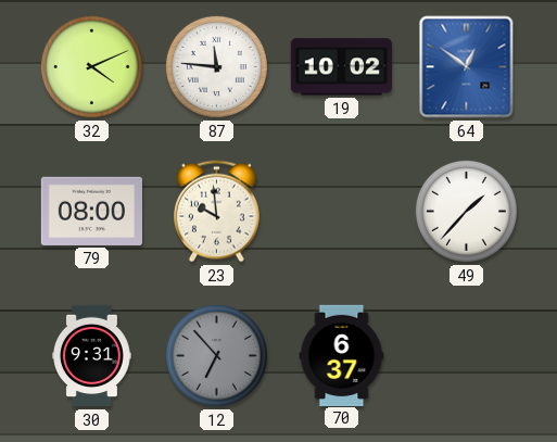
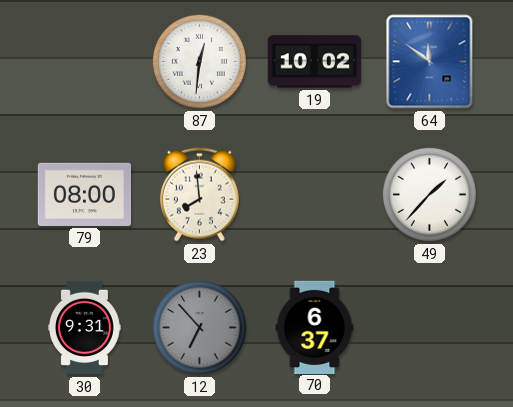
32: 4:11 -> none (91, 66)
87: 11:46 -> 12:31 (199, 61)
64: 12:51 -> 11:51 (430, 62)
23: 9:59 -> 7:59 (200, 195)
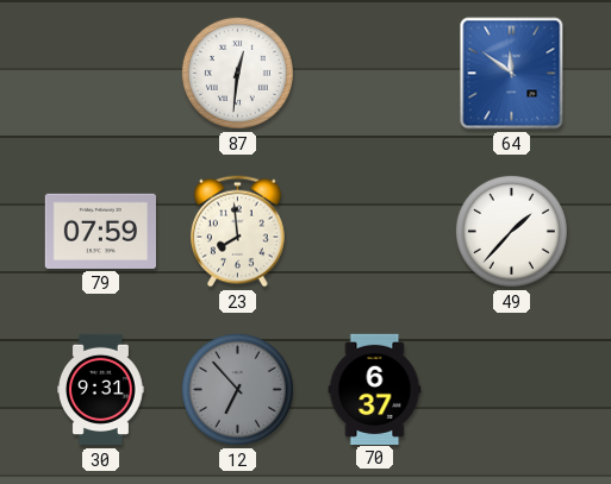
19: 10:02 -> none (314, 62)
79: 08:00 -> 07:59 (100, 231)
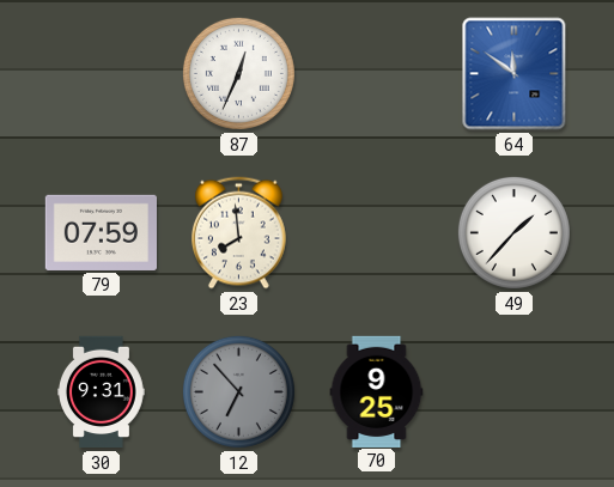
87: 12:31 -> 12:34 (238, 73)
70: 6:37 -> 9:25 (377, 391)
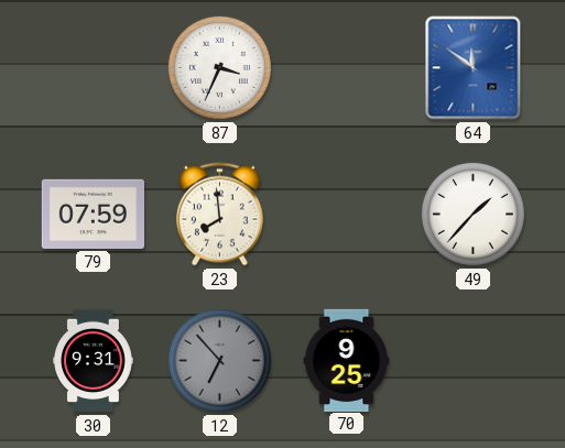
87: 12:34 -> 3:34 (219, 67)
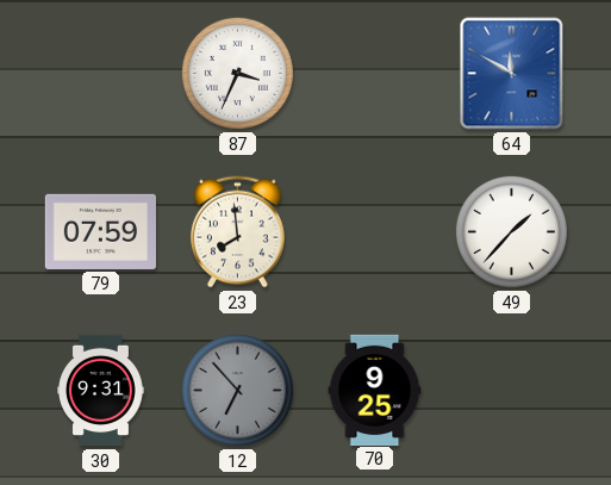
64: 11:51 -> 11:50 (512, 74)
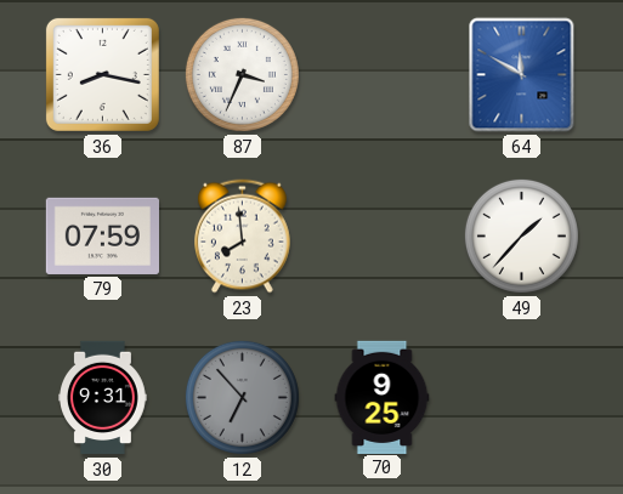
36: none -> 8:17 (102, 74)
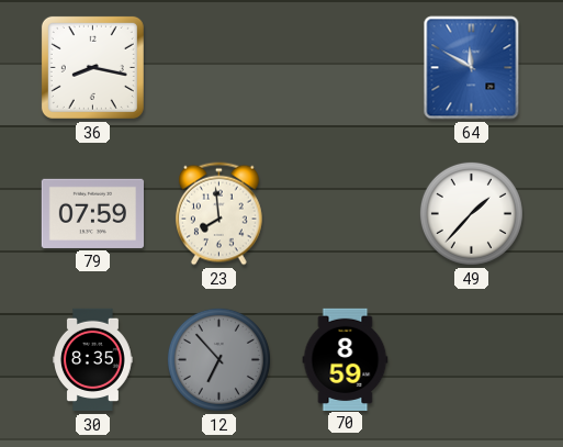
87: 3:34 -> none (242, 74)
30: 9:31 -> 8:35 (93, 360)
70: 9:25 -> 8:59 (346, 359)
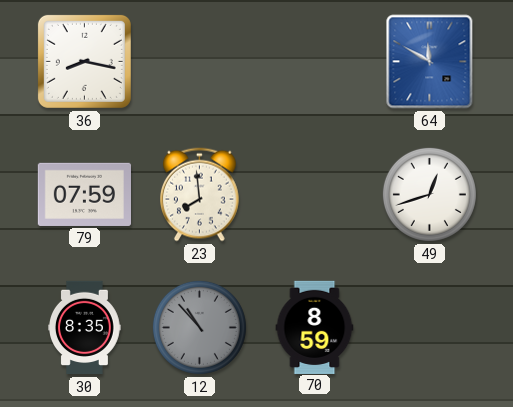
49: 1:37 -> 12:42 (429, 194)
12: 6:53 -> 10:53 (199, 327)
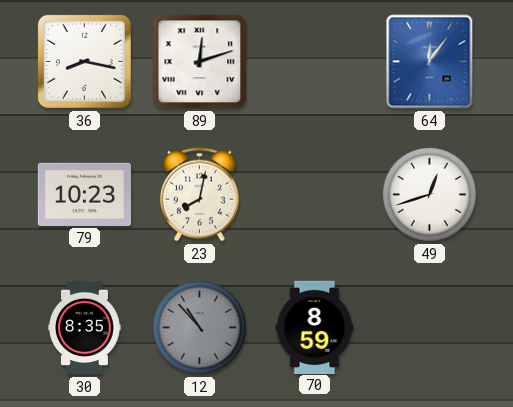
89: none -> 12:12 (200, 62)
64: 11:50 -> 12:06 (430, 62)
79: 07:59 -> 10:23 (84, 194)
23: 7:59 -> 8:02 (200, 195)
